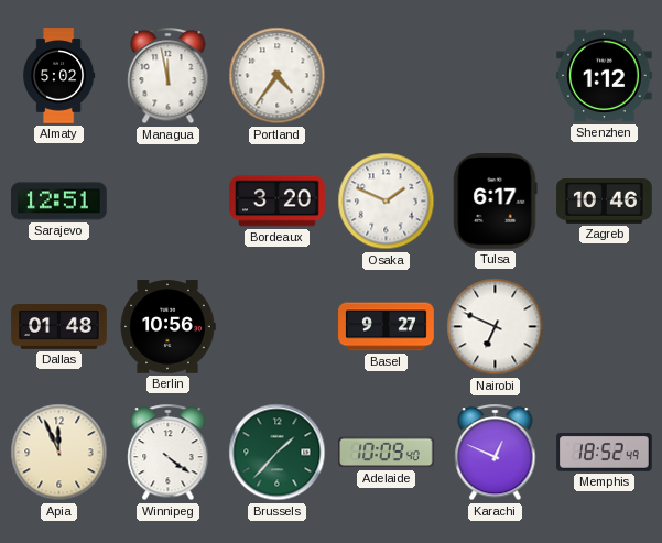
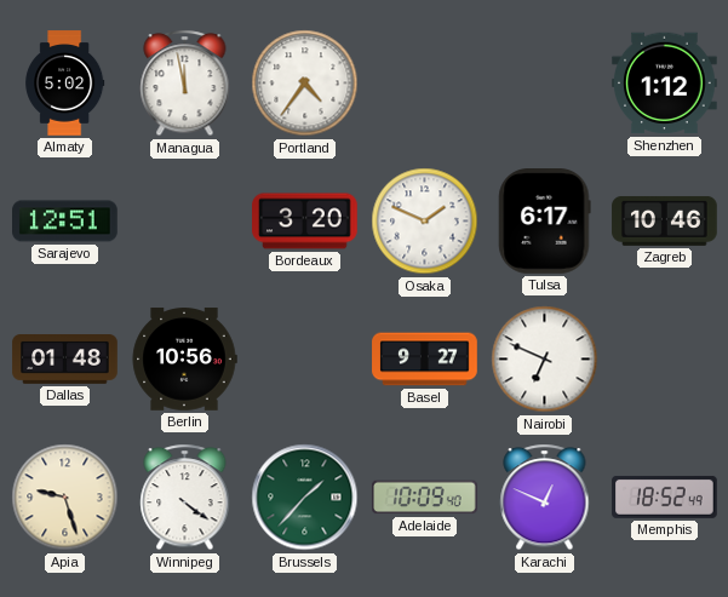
Apia: 11:56 -> 9:27 (65, 498)
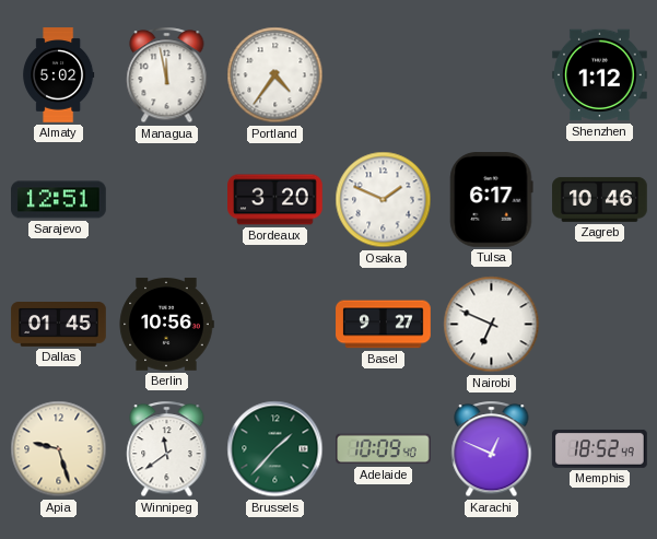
Dallas: 01:48 -> 01:45 (59, 325)
Winnipeg: 4:21 -> 11:39 (167, 449)
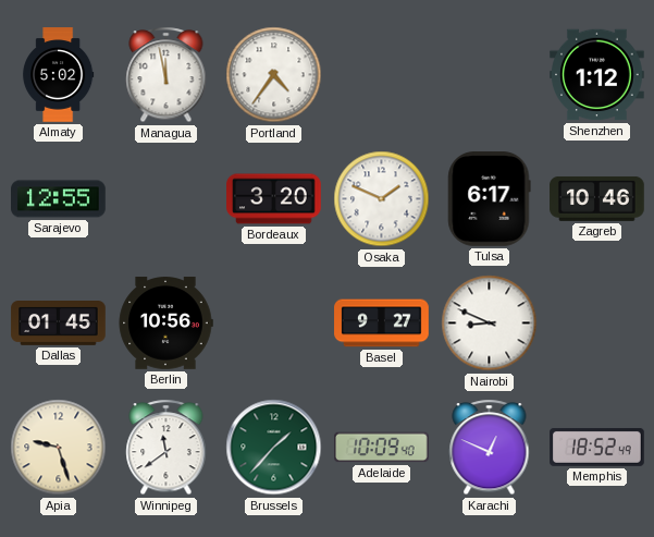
Sarajevo: 12:51 -> 12:55 (59, 199)
Nairobi: 6:49 -> 8:49 (490, 324)
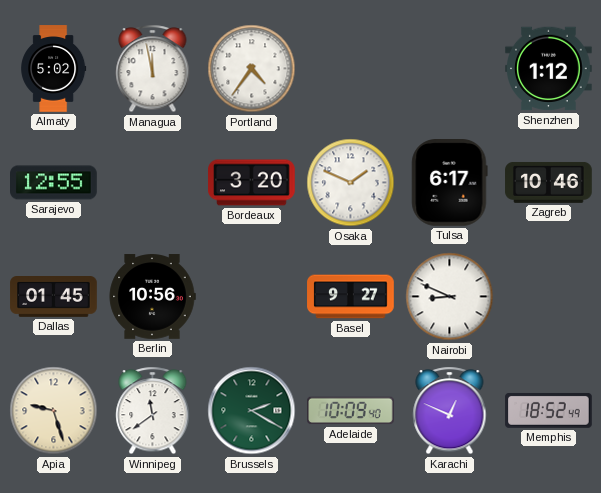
Brussels: 1:37 -> 2:20 (252, 411)
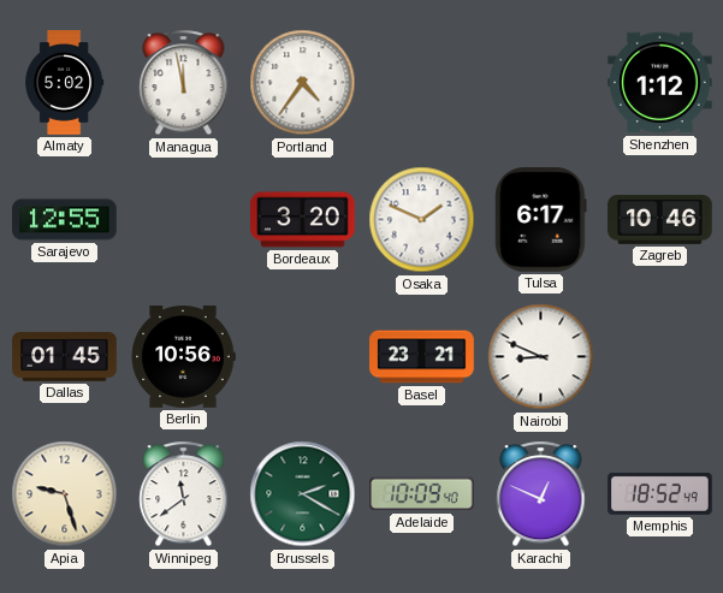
Basel: 9:27 -> 23:21 (422, 357)
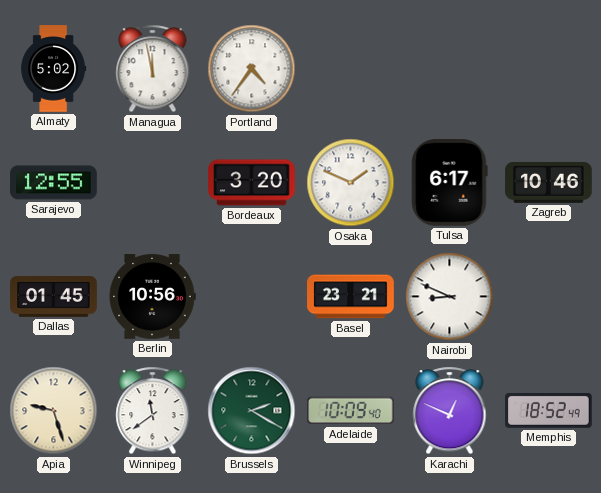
Shenzhen: 1:12 -> none (660, 83)
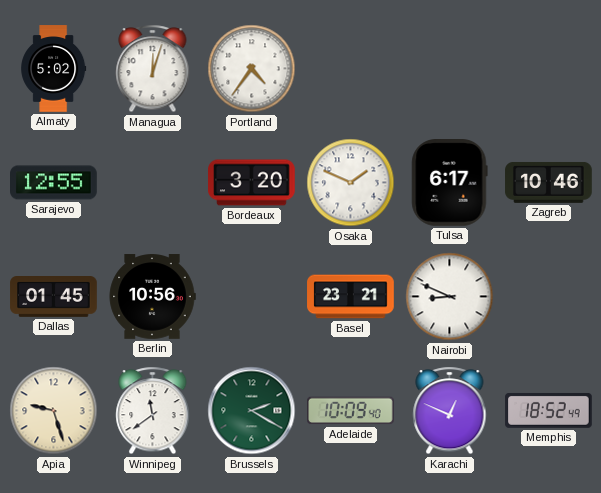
Managua: 11:58 -> 12:03 (153, 69)
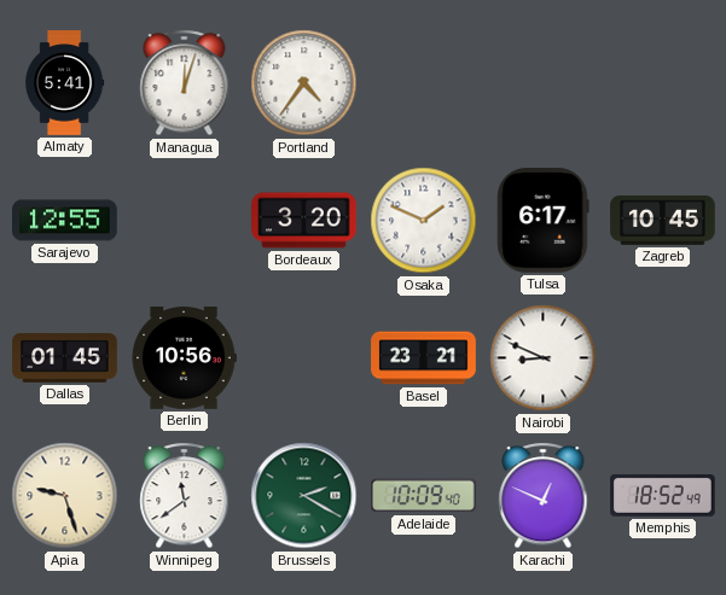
Almaty: 5:02 -> 5:41 (65, 83)
Zagreb: 10:46 -> 10:45 (663, 220)
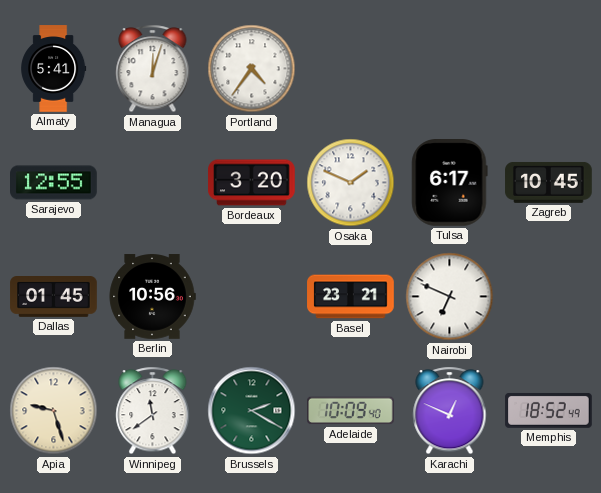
Nairobi: 8:49 -> 6:49 (450, 297)
